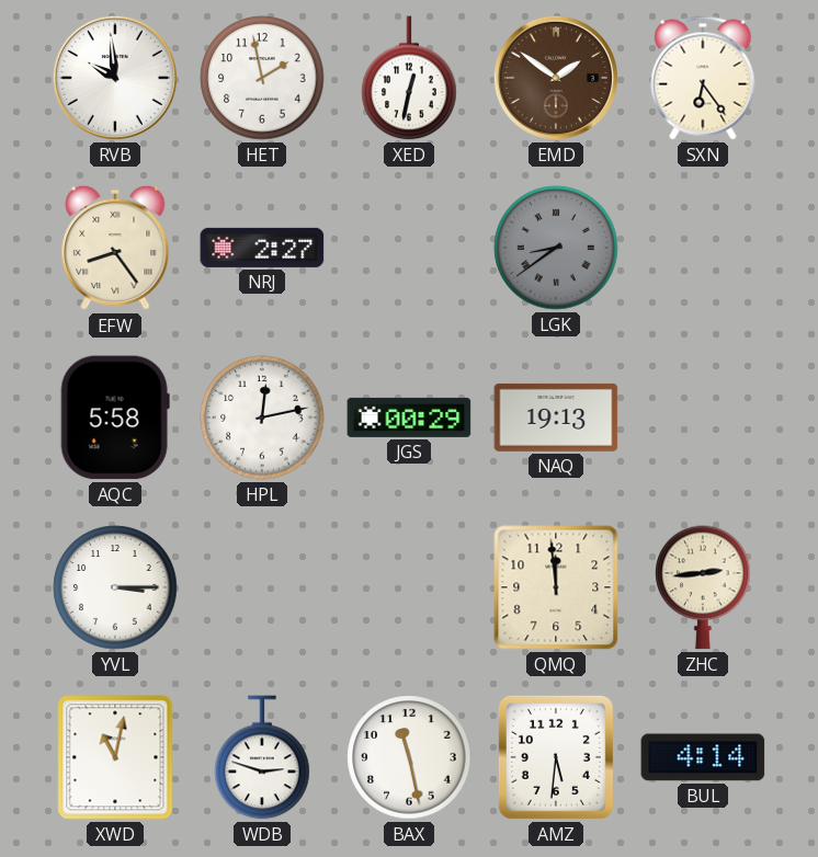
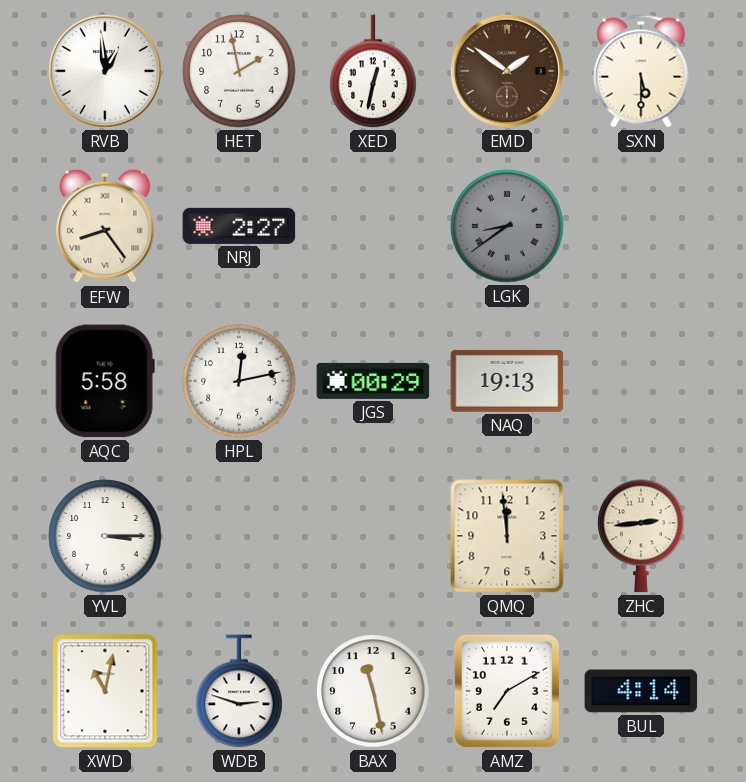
RVB: 9:59 -> 12:59 (105, 71)
SXN: 6:24 -> 5:30 (641, 71)
AMZ: 5:31 -> 7:10 (507, 691)
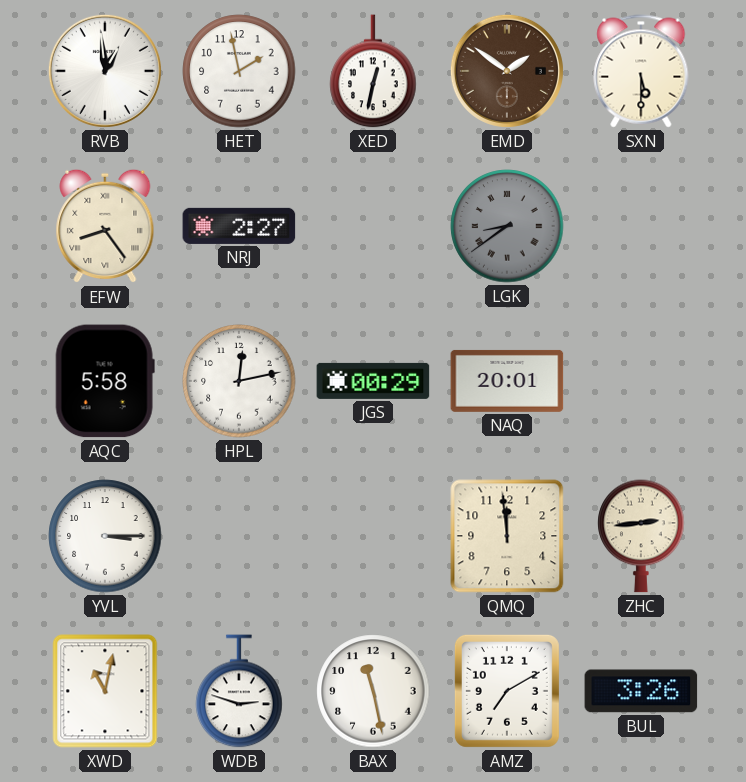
NAQ: 19:13 -> 20:01 (507, 381)
BUL: 4:14 -> 3:26 (641, 691)
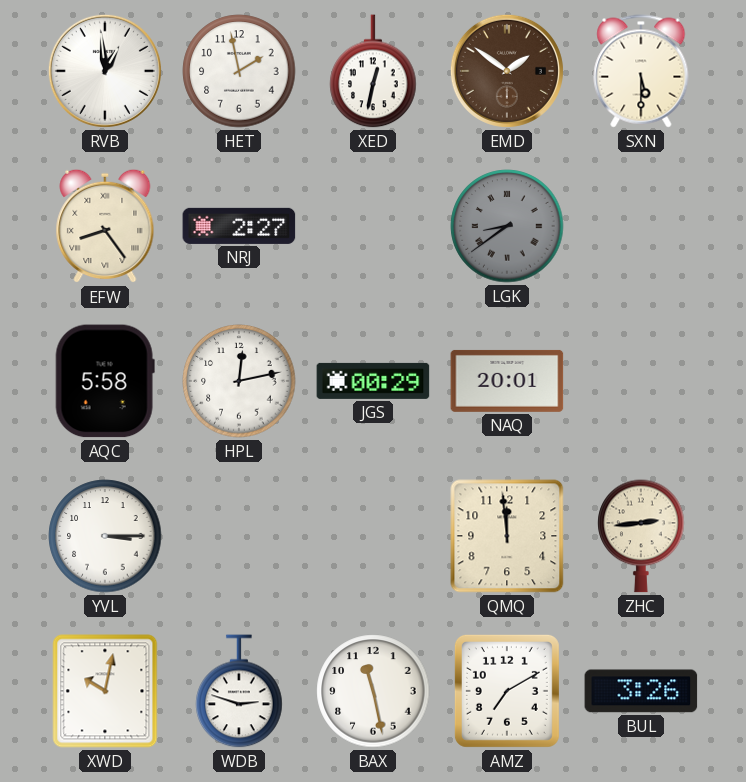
XWD: 11:02 -> 10:02 (105, 691)
